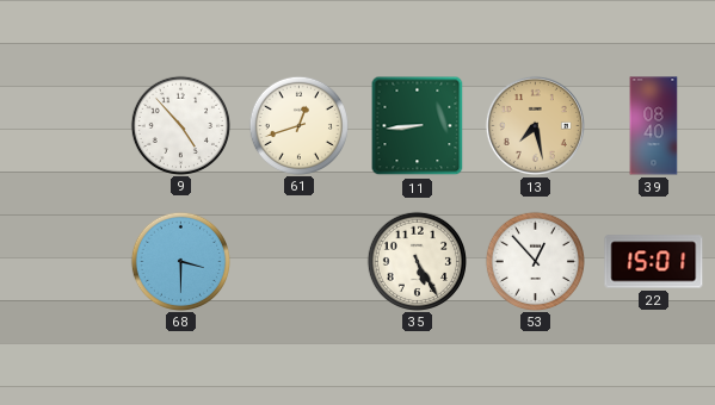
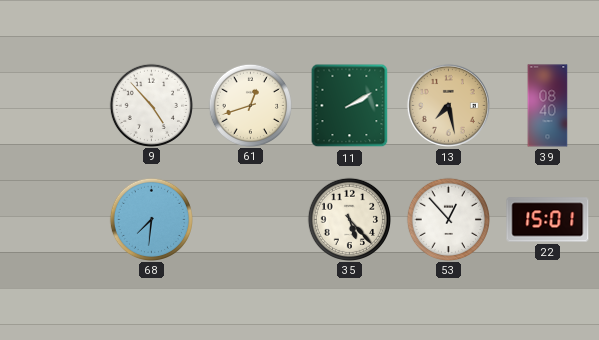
11: 8:44 -> 2:10 (350, 106)
68: 3:30 -> 7:31 (151, 219)
35: 5:25 -> 5:23 (349, 219)
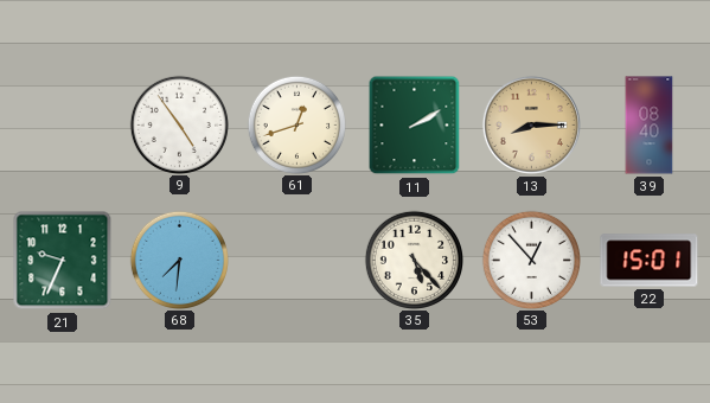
9: 4:53 -> 4:54 (179, 124)
13: 7:28 -> 8:15 (531, 124)
21: none -> 9:34 (63, 261)
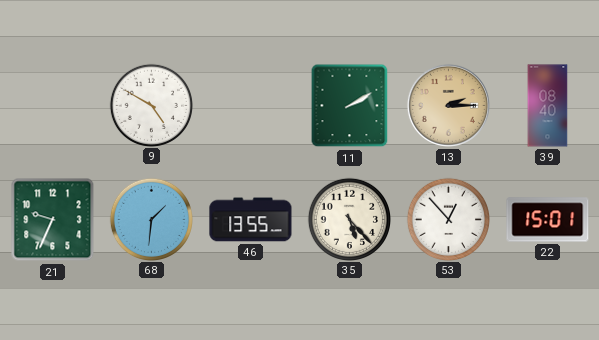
9: 4:54 -> 4:50 (151, 105)
61: 12:42 -> none (296, 124)
13: 8:15 -> 2:15 (448, 105)
68: 7:31 -> 1:31 (151, 219)
46: none -> 13:55 (251, 220)
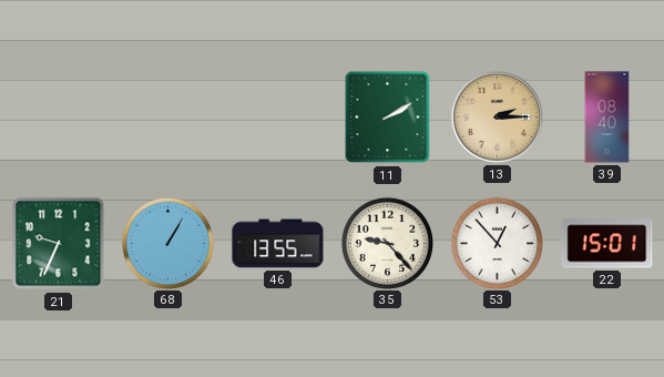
9: 4:50 -> none (151, 105)
68: 1:31 -> 1:05 (167, 243)
35: 5:23 -> 9:23 (387, 243)
